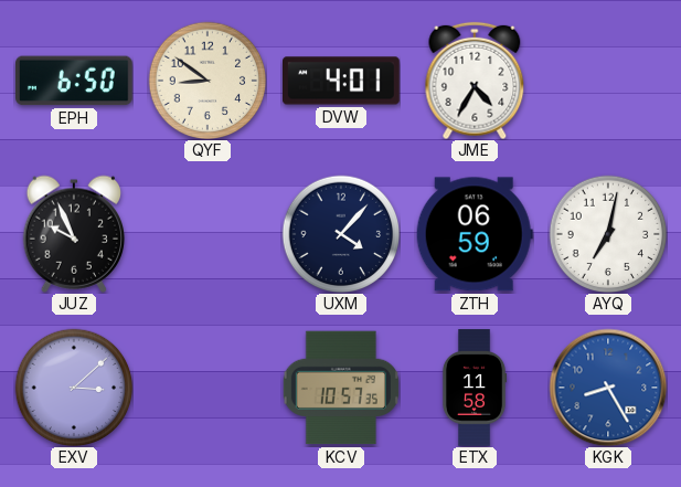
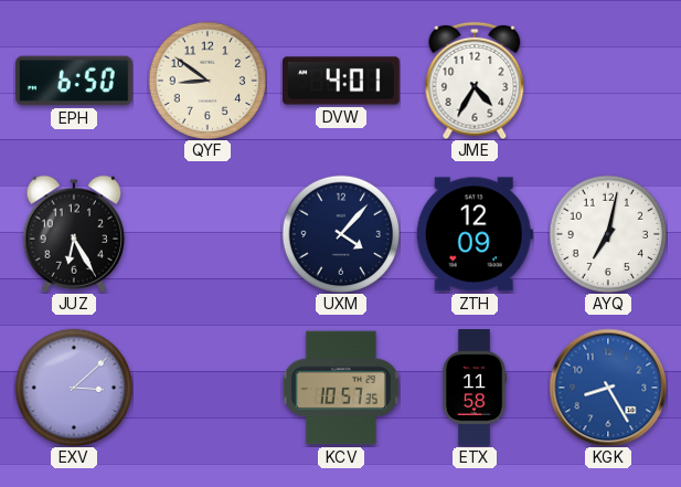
JUZ: 9:56 -> 6:25 (74, 234)
ZTH: 06:59 -> 12:09 (475, 234)
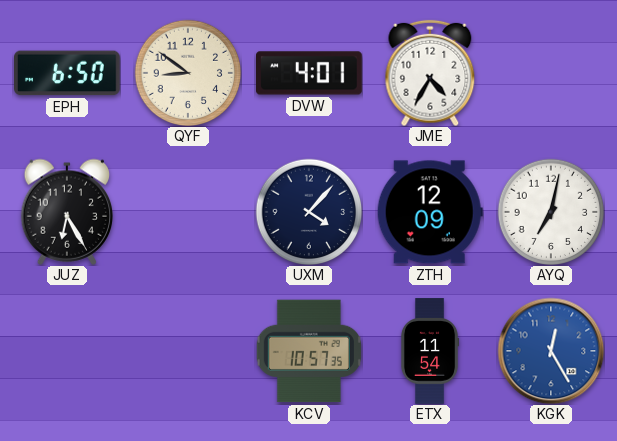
EXV: 3:08 -> none (74, 388)
ETX: 11:58 -> 11:54 (430, 351)
KGK: 8:25 -> 12:25 (551, 351)
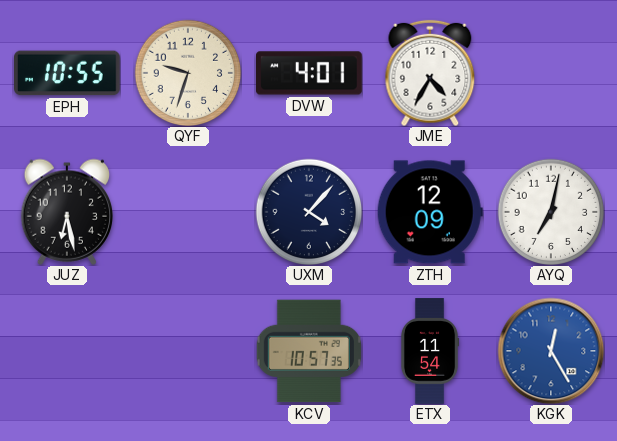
EPH: 6:50 -> 10:55 (68, 73)
QYF: 8:51 -> 9:33 (188, 73)
JUZ: 6:25 -> 6:28 (67, 212)
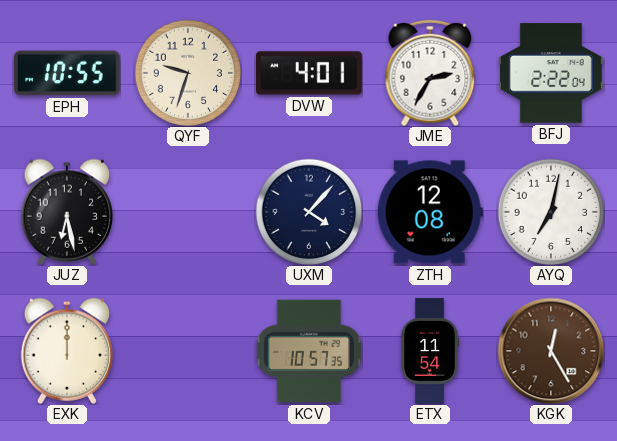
JME: 4:35 -> 2:35 (430, 73)
BFJ: none -> 2:22 (552, 73)
ZTH: 12:09 -> 12:08 (430, 212)
EXK: none -> 12:00 (67, 351)
KGK dial: blue -> brown (551, 351)
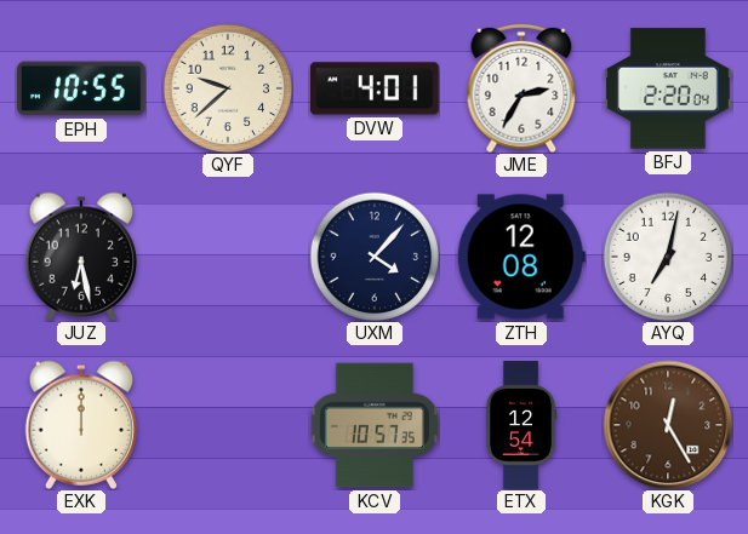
QYF: 9:33 -> 9:38 (228, 88)
BFJ: 2:22 -> 2:20 (669, 88)
ETX: 11:54 -> 12:54 (521, 425)
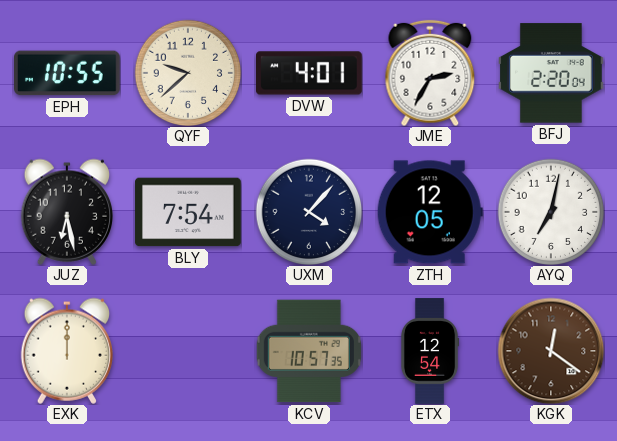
BLY: none -> 7:54 (188, 212)
ZTH: 12:08 -> 12:05 (430, 212)
KGK: 12:25 -> 12:21 (551, 351)
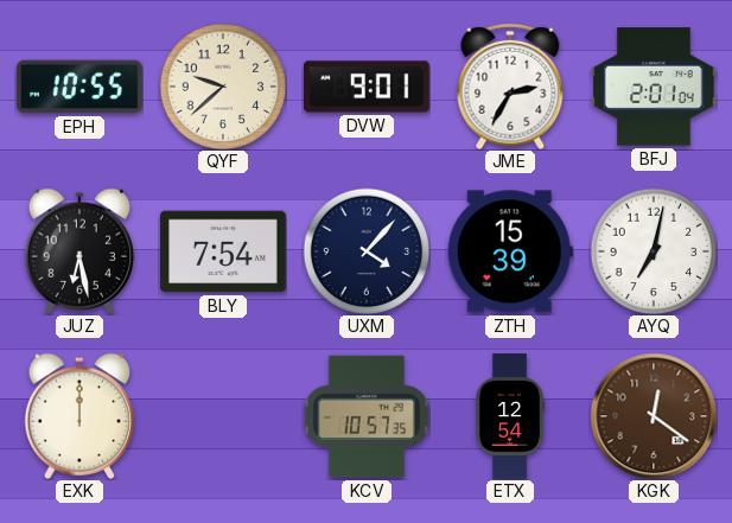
DVW: 4:01 -> 9:01 (368, 87)
BFJ: 2:20 -> 2:01 (655, 87)
ZTH: 12:05 -> 15:39 (510, 251)
